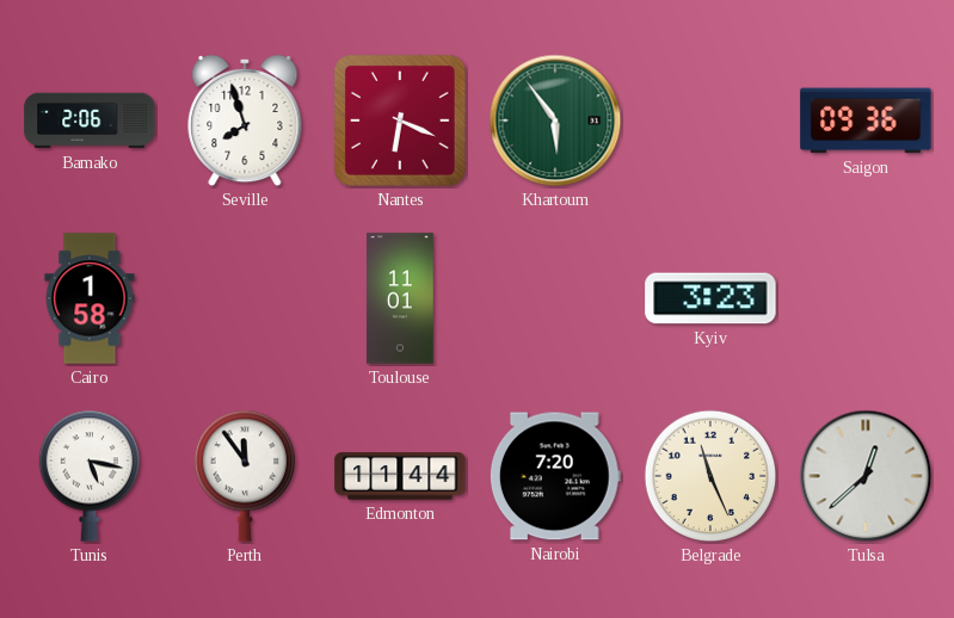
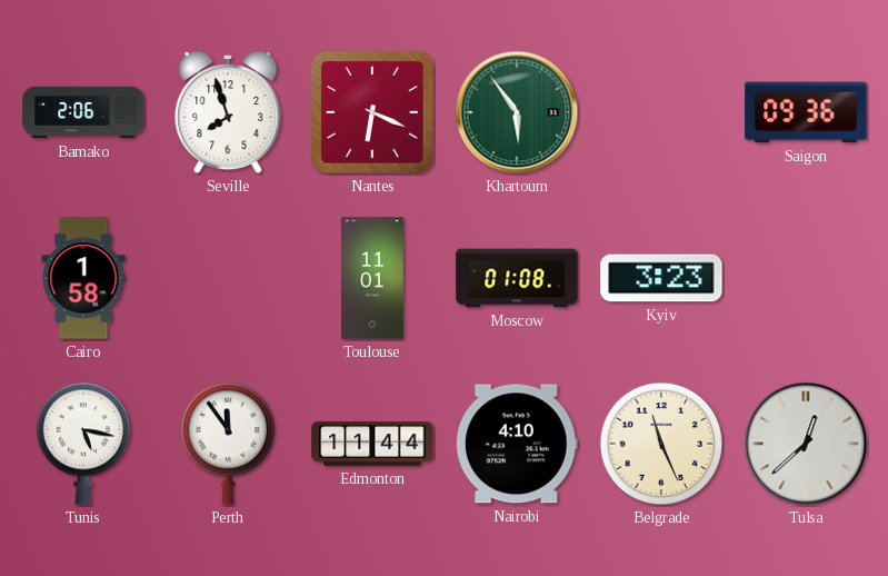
Moscow: none -> 01:08 (517, 278)
Nairobi: 7:20 -> 4:10 (517, 444)
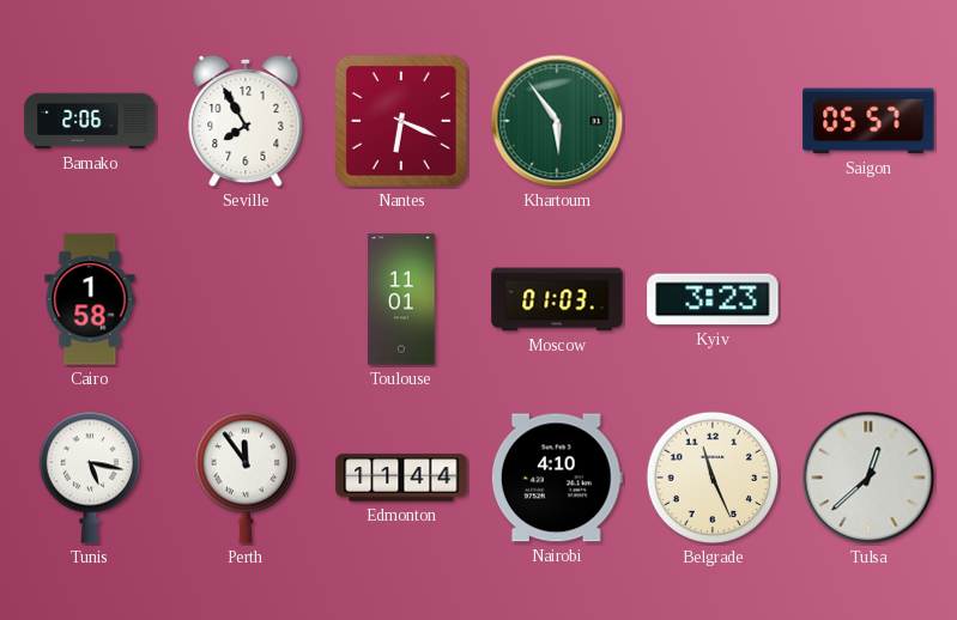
Seville: 7:57 -> 7:55 (246, 121)
Saigon: 09:36 -> 05:57 (868, 121)
Moscow: 01:08 -> 01:03 (557, 299)
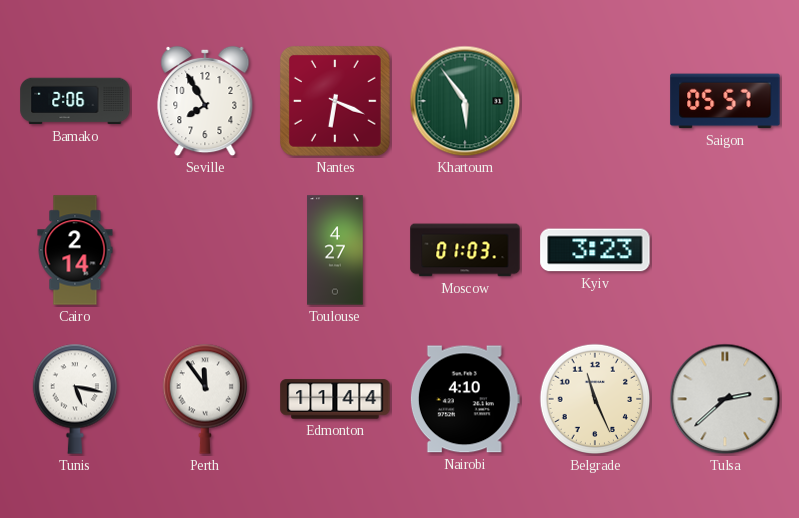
Cairo: 1:58 -> 2:14 (75, 250)
Toulouse: 11:01 -> 4:27 (335, 250)
Tulsa: 12:38 -> 2:38 (725, 399)
